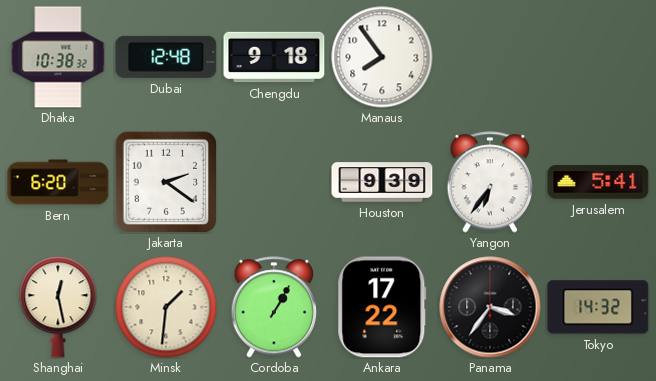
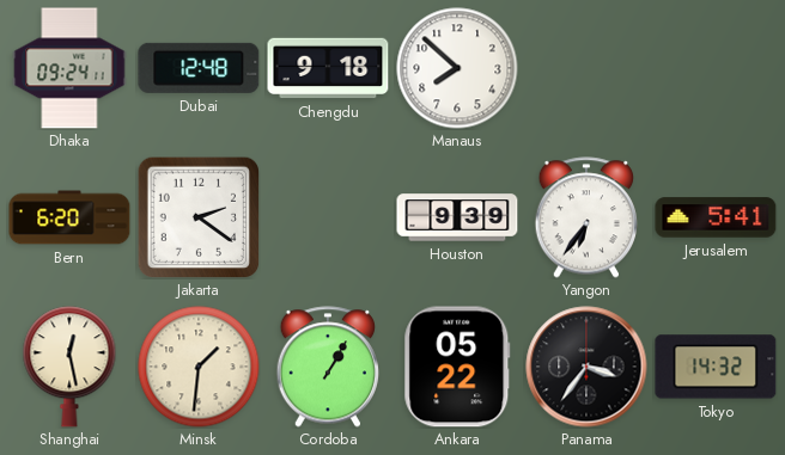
Dhaka: 10:38 -> 09:24 (69, 68)
Manaus: 7:54 -> 7:52 (457, 68)
Ankara: 17:22 -> 05:22 (457, 367)
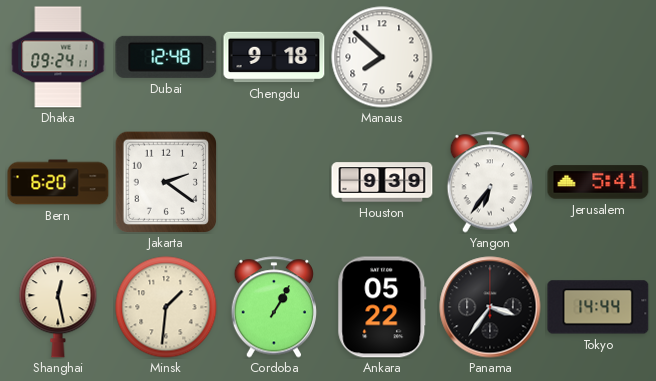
Tokyo: 14:32 -> 14:44 (598, 307)
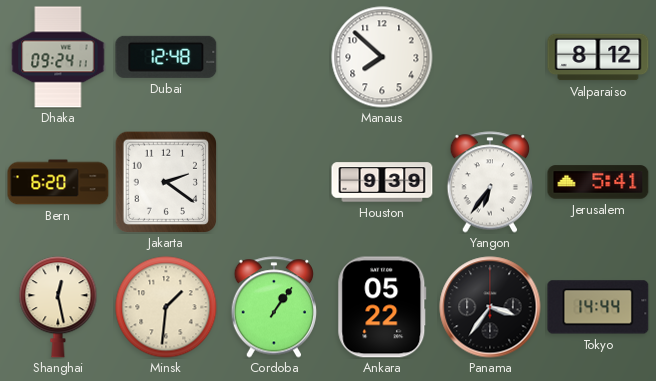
Chengdu: 9:18 -> none (274, 57)
Valparaiso: none -> 8:12 (598, 57)
Cordoba: 1:05 -> 1:06 (274, 307)
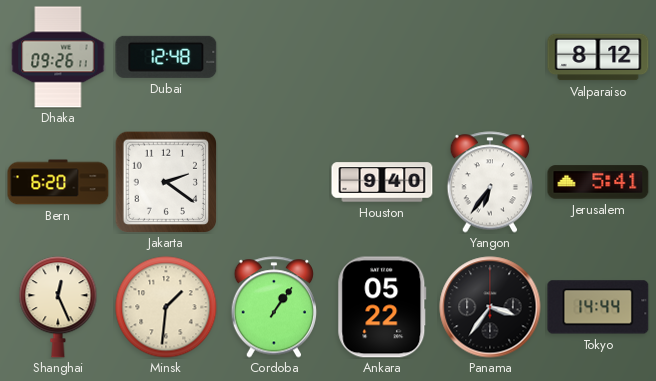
Dhaka: 09:24 -> 09:26 (58, 57)
Manaus: 7:52 -> none (382, 57)
Houston: 9:39 -> 9:40 (382, 182)
Shanghai: 12:28 -> 12:26 (58, 307)
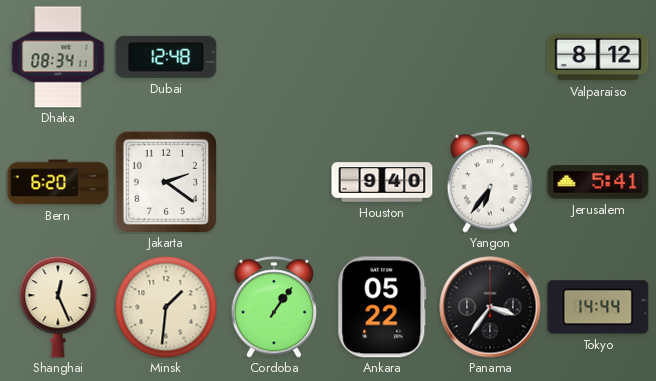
Dhaka: 09:26 -> 08:34 (58, 57)
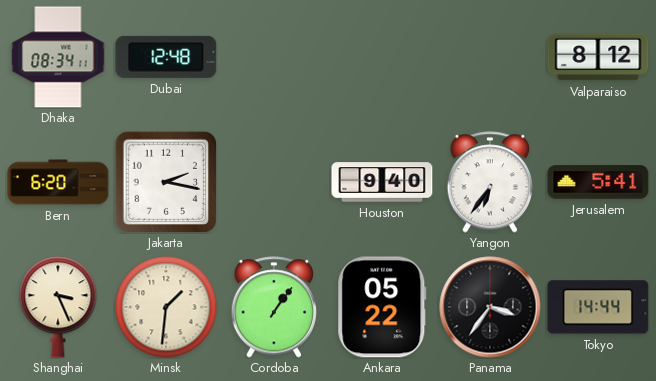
Jakarta: 2:21 -> 2:17 (166, 182)
Shanghai: 12:26 -> 3:26 (58, 307)
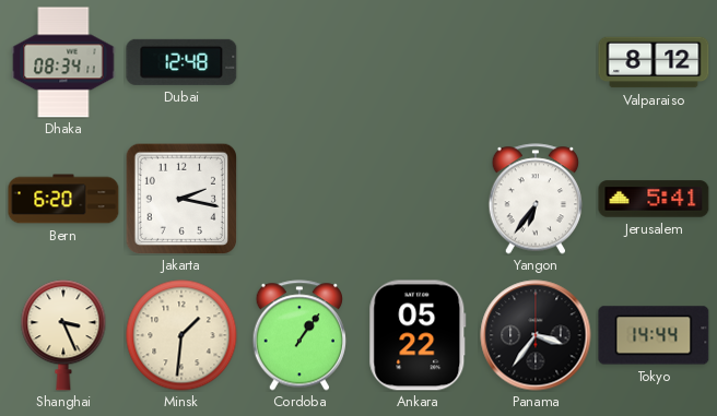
Houston: 9:40 -> none (382, 182)
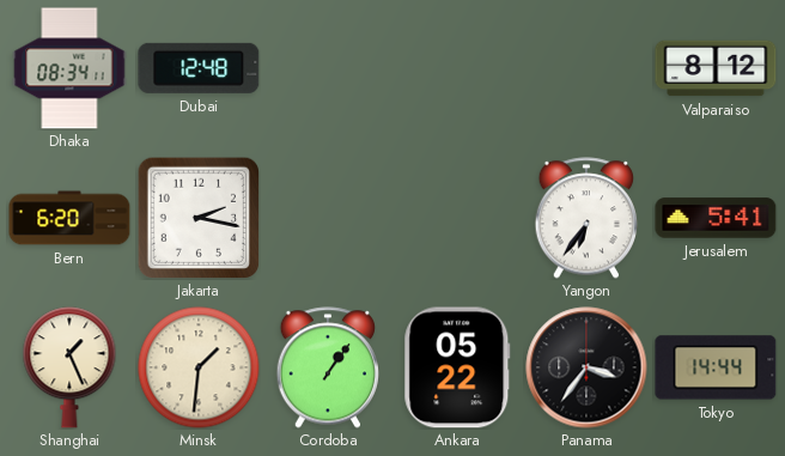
Shanghai: 3:26 -> 1:26 (69, 367)
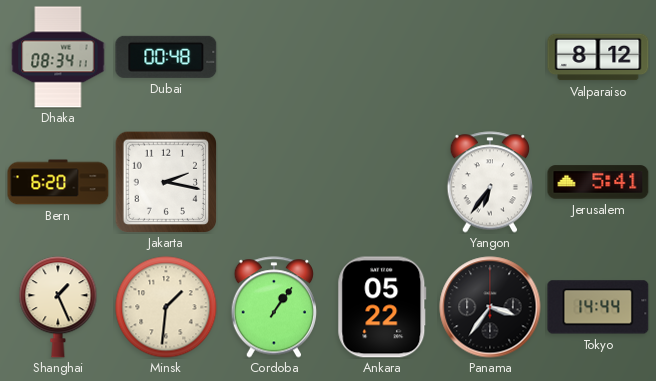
Dubai: 12:48 -> 00:48 (166, 57)
